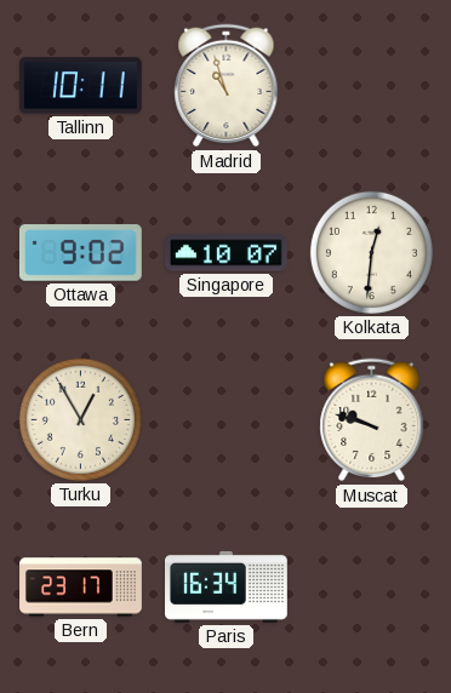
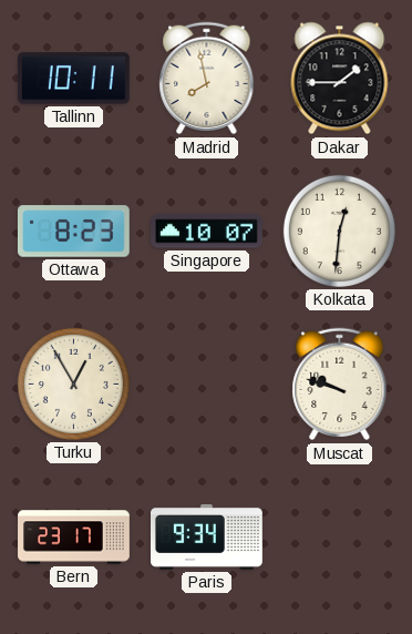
Madrid: 10:57 -> 7:58 (207, 79)
Dakar: none -> 1:45 (340, 79)
Ottawa: 9:02 -> 8:23 (73, 232)
Paris: 16:34 -> 9:34 (207, 536)
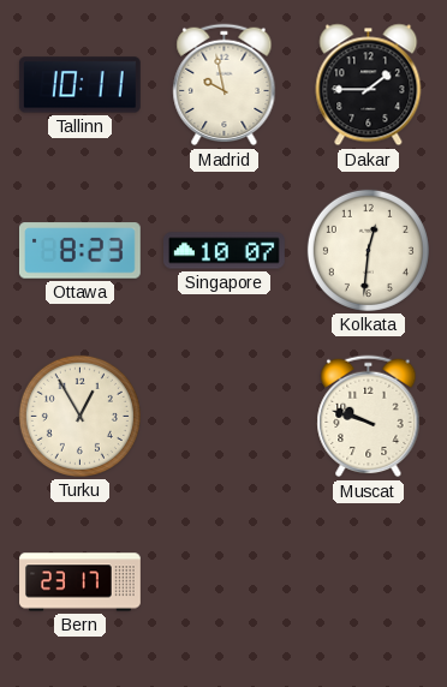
Madrid: 7:58 -> 9:58 (225, 85)
Paris: 9:34 -> none (207, 536)
